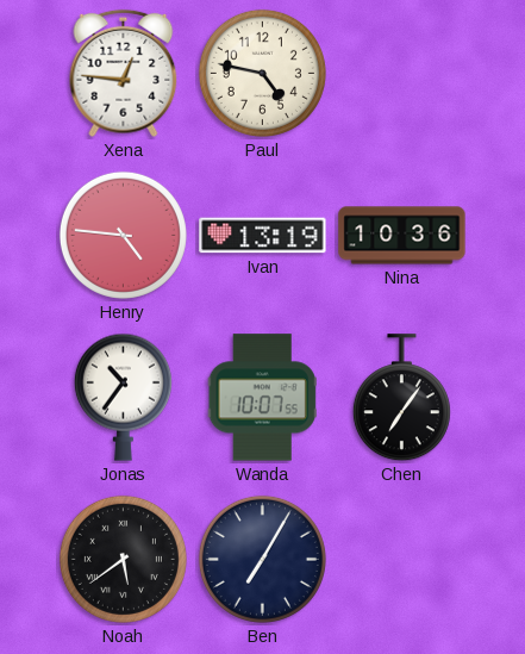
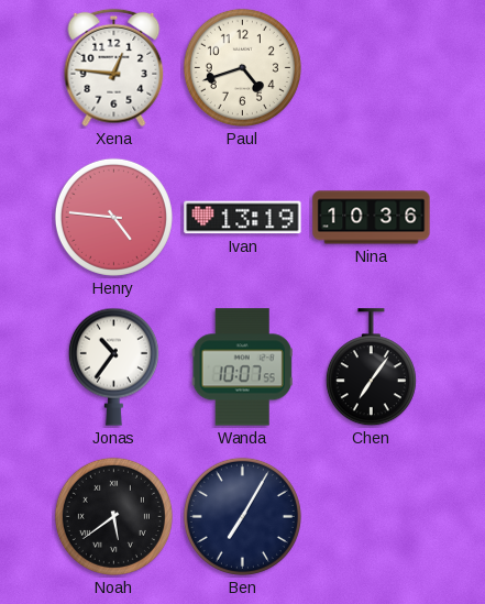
Paul: 4:47 -> 4:42 (242, 67)
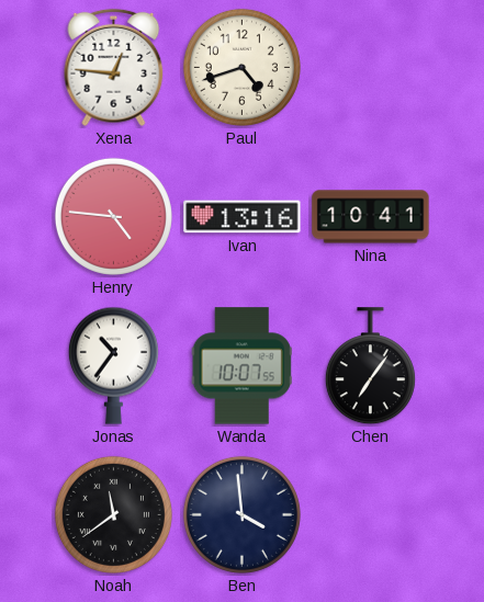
Ivan: 13:19 -> 13:16 (243, 217)
Nina: 10:36 -> 10:41 (371, 217)
Noah: 5:39 -> 11:39 (113, 514)
Ben: 7:05 -> 3:59 (241, 514)
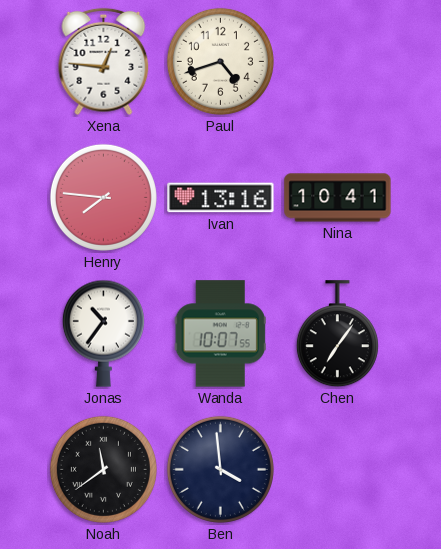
Henry: 4:46 -> 7:46 (103, 197)
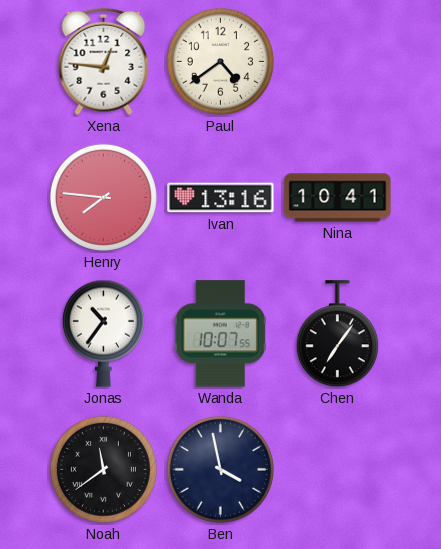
Paul: 4:42 -> 4:39 (220, 61)
Ben: 3:59 -> 3:58 (220, 469)
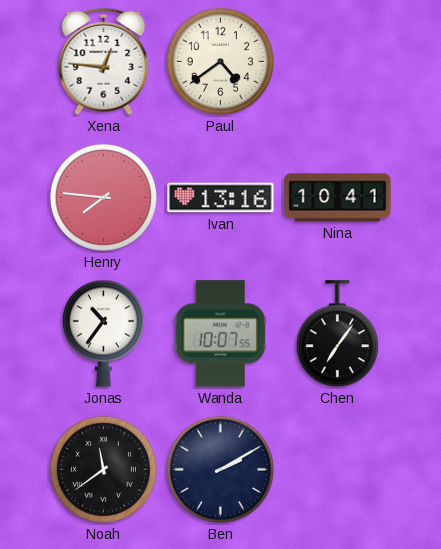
Ben: 3:58 -> 2:10 (220, 469)
